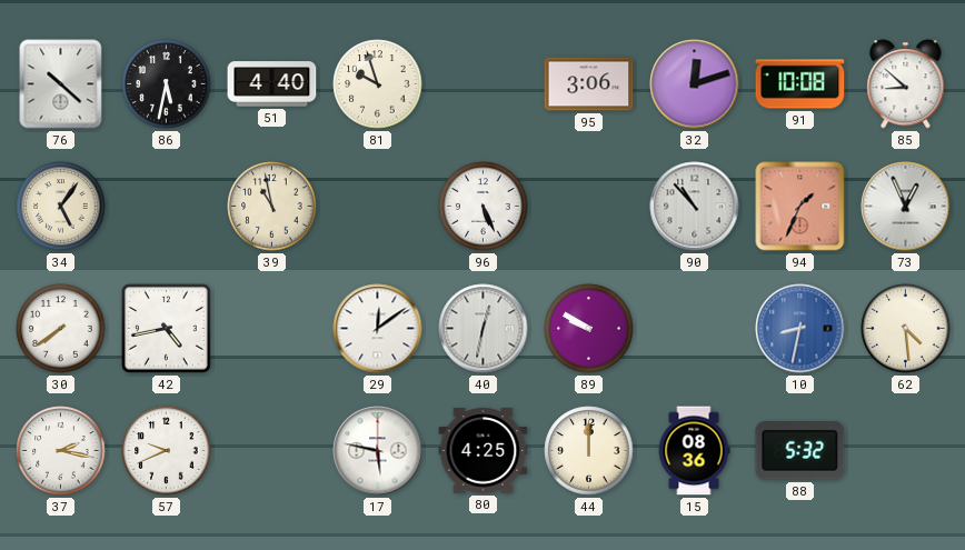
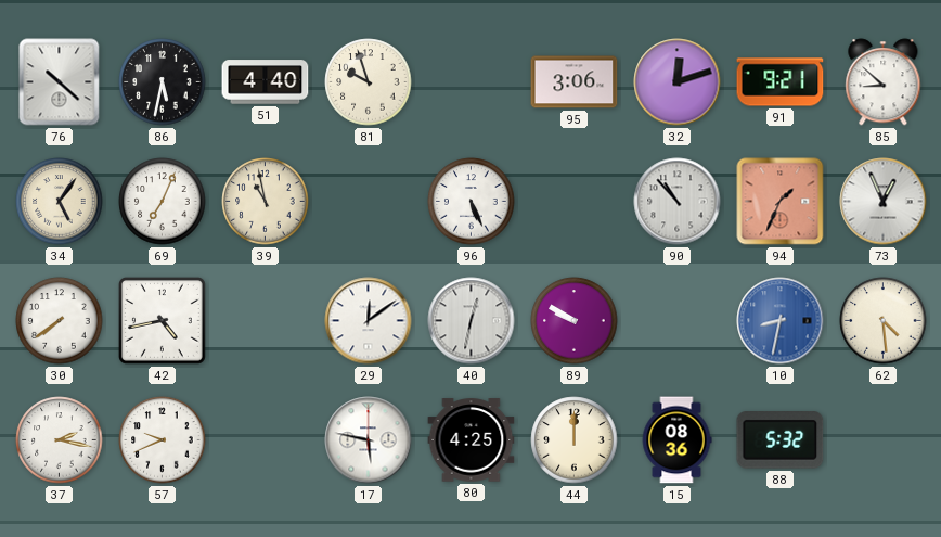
91: 10:08 -> 9:21 (781, 82)
69: none -> 7:04 (163, 202)
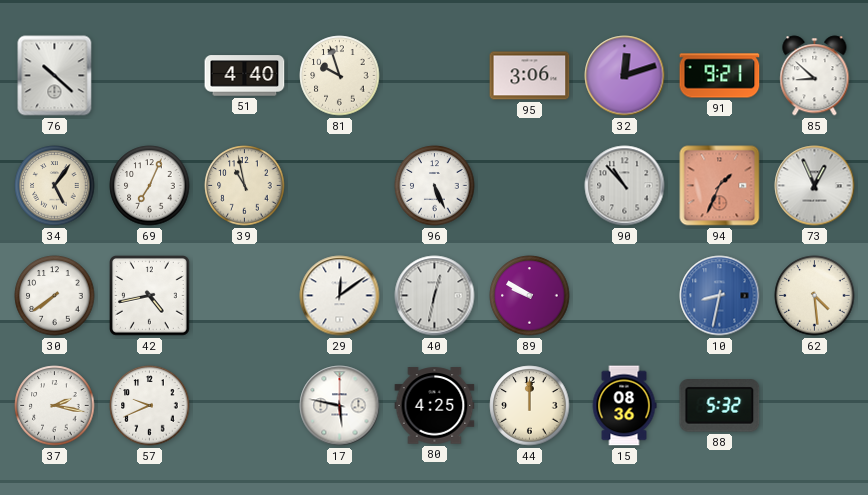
86: 5:32 -> none (163, 82)
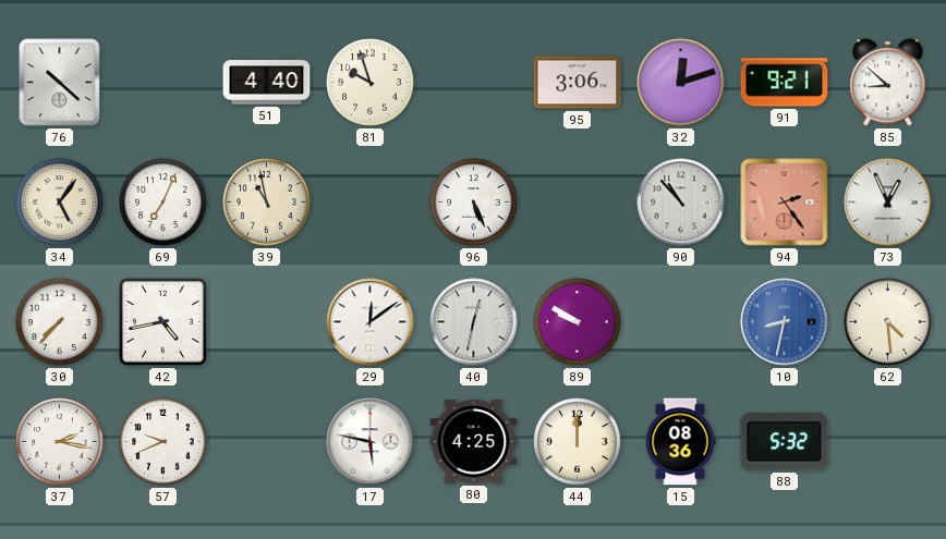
94: 1:34 -> 2:24 (785, 203)
30: 7:39 -> 7:37 (60, 322)
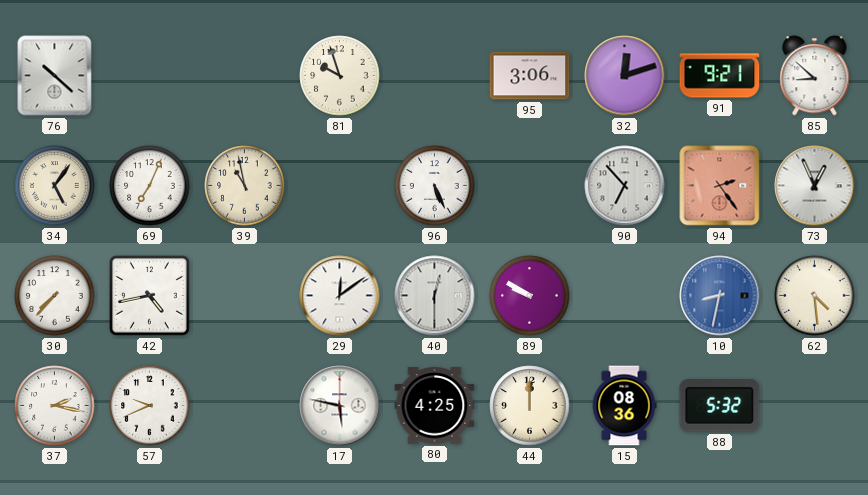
51: 4:40 -> none (267, 83)
90: 10:53 -> 6:53 (625, 186)
40: 12:32 -> 12:30 (435, 296)
